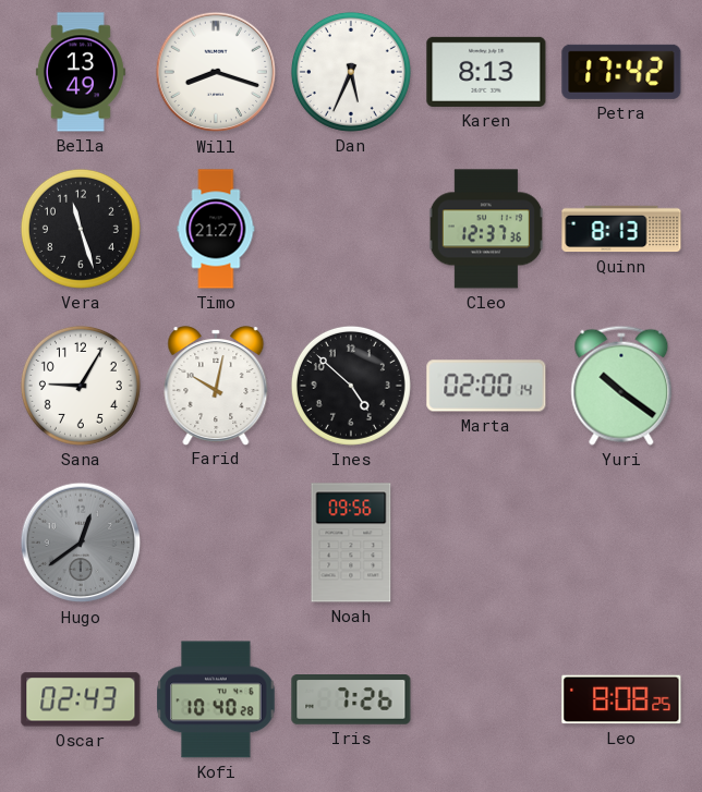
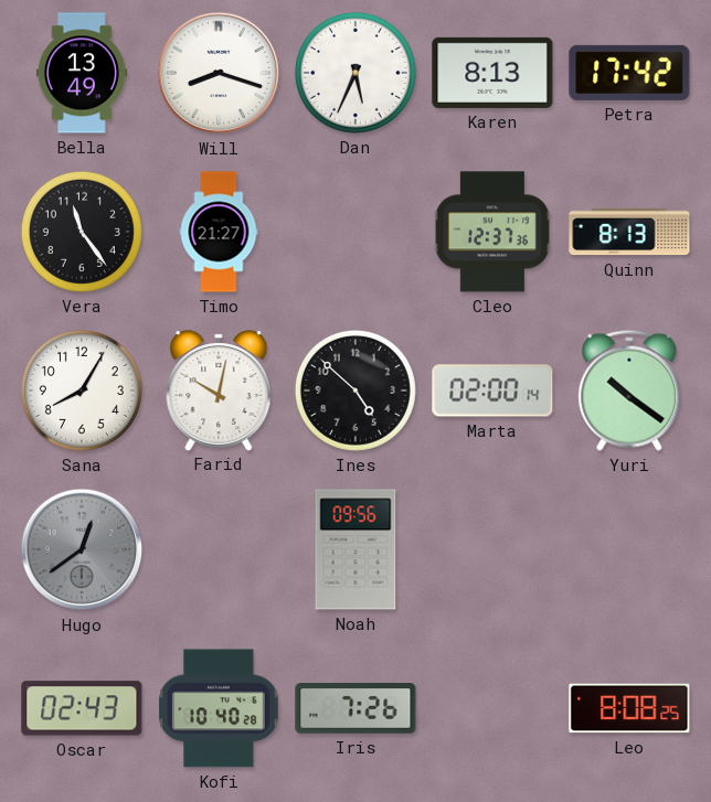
Vera: 11:27 -> 11:24 (82, 232)
Sana: 9:05 -> 8:05 (82, 391)
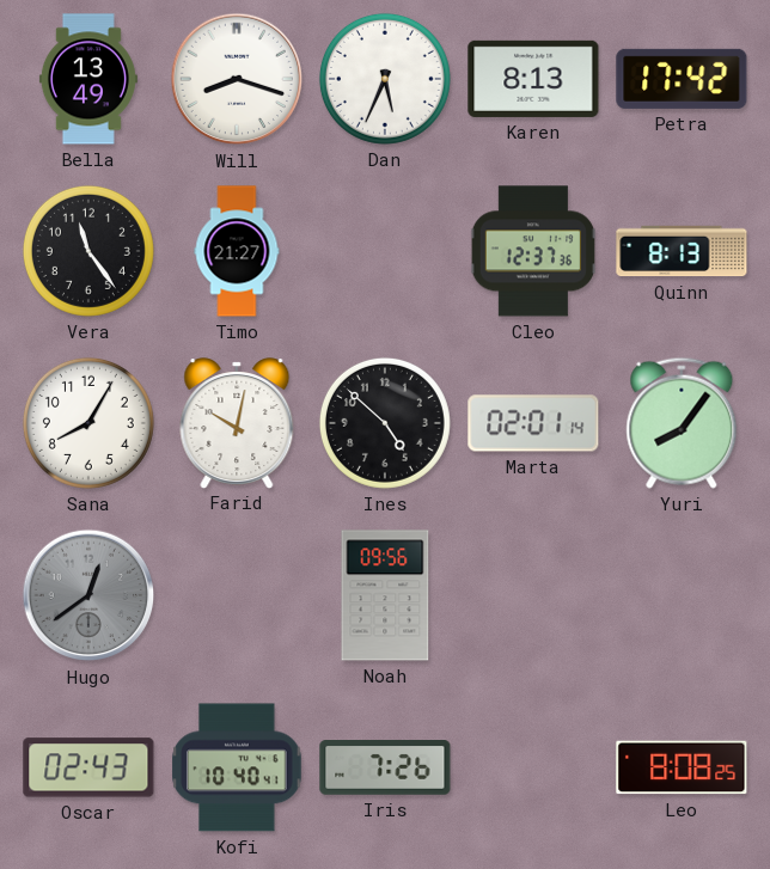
Marta: 02:00 -> 02:01 (533, 423)
Yuri: 10:21 -> 8:06 (682, 423)
Kofi: 10:40:28 -> 10:40:41 (237, 767)
